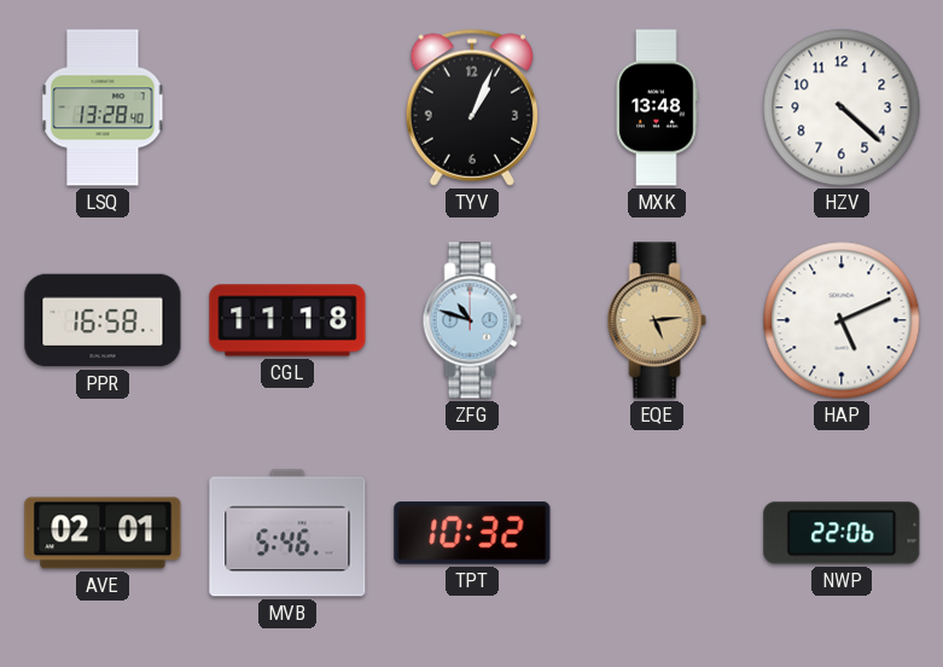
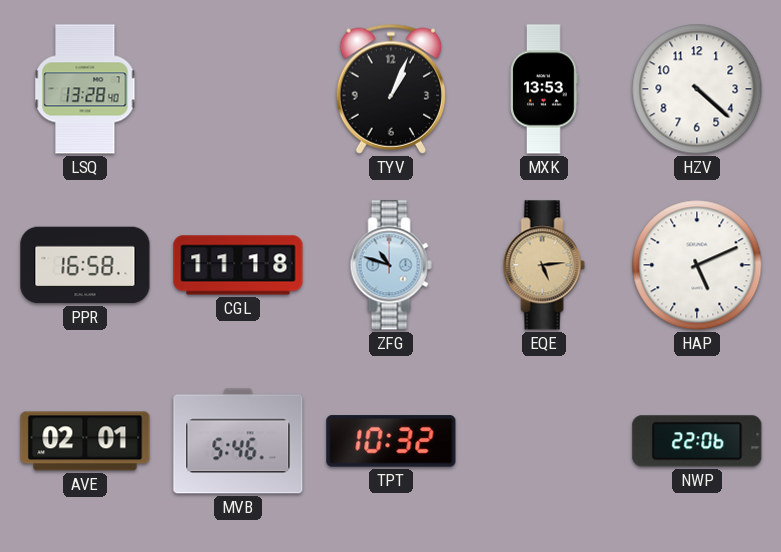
MXK: 13:48 -> 13:53 (544, 89)
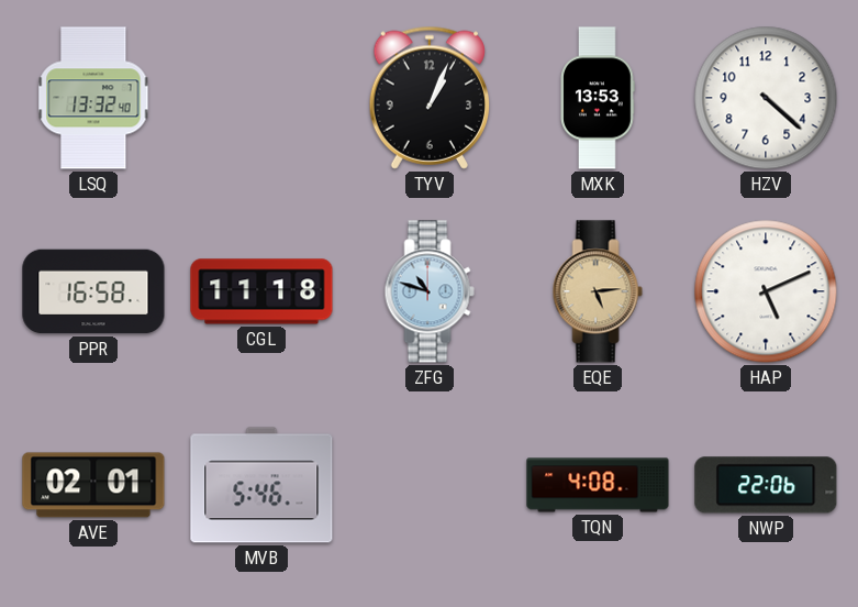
LSQ: 13:28 -> 13:32 (93, 98)
TPT: 10:32 -> none (391, 441)
TQN: none -> 4:08 (598, 485)
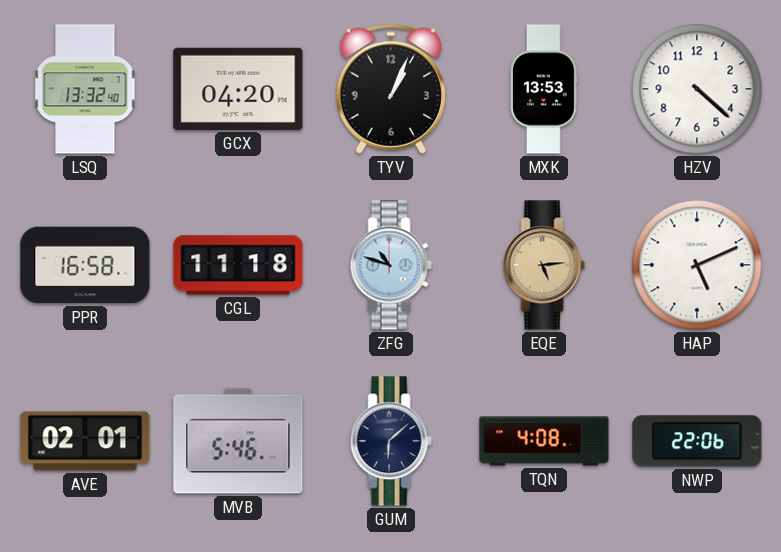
GCX: none -> 04:20 (238, 89)
GUM: none -> 6:08 (391, 441)
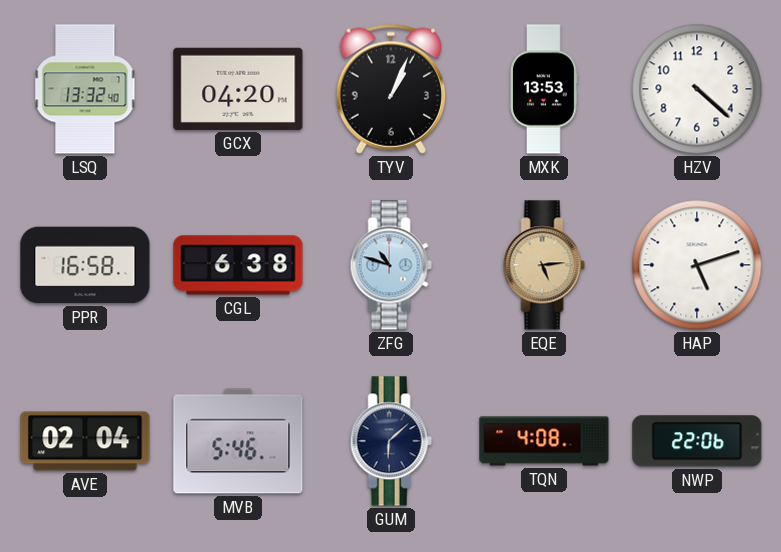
CGL: 11:18 -> 6:38 (238, 265)
HAP: 5:11 -> 5:12 (697, 265)
AVE: 02:01 -> 02:04 (85, 441)
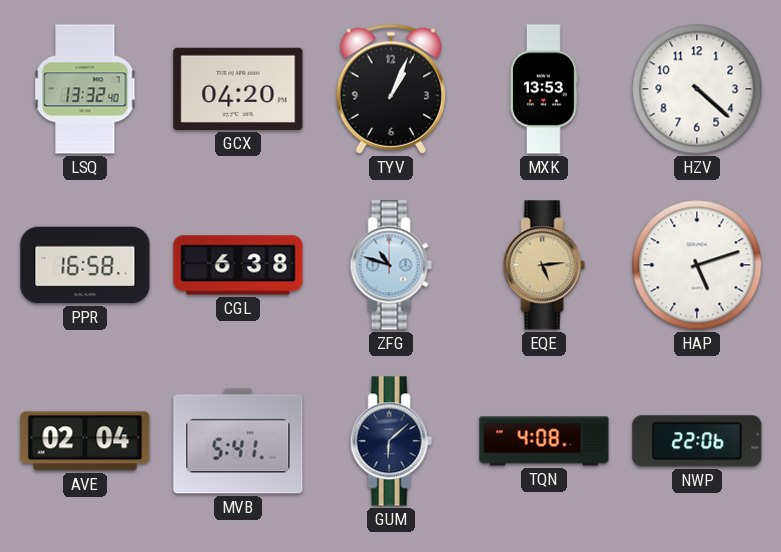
MVB: 5:46 -> 5:41 (238, 441)
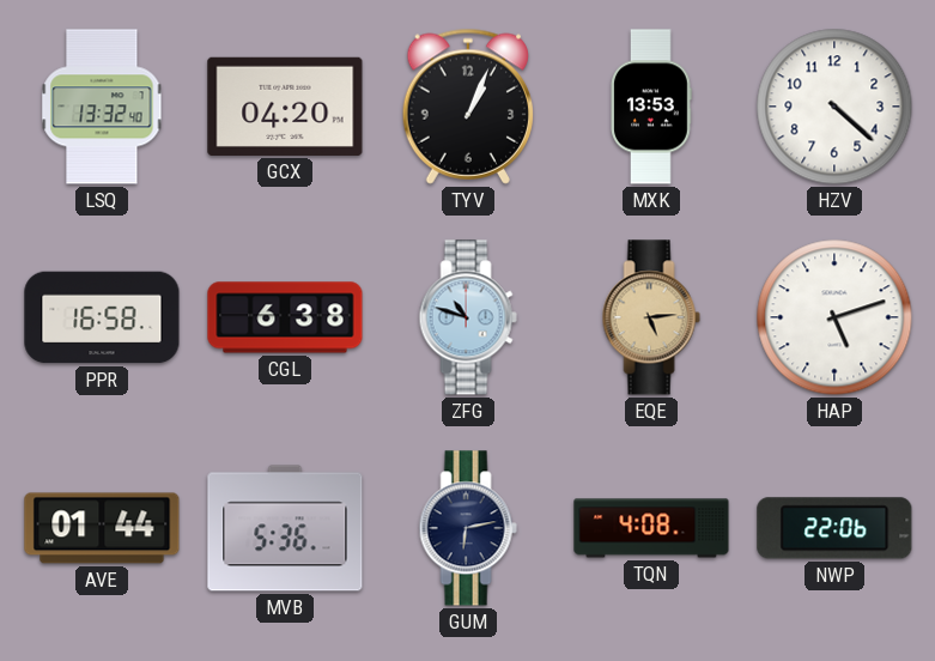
AVE: 02:04 -> 01:44 (102, 528)
MVB: 5:41 -> 5:36 (285, 528)
GUM: 6:08 -> 6:13 (468, 528)
